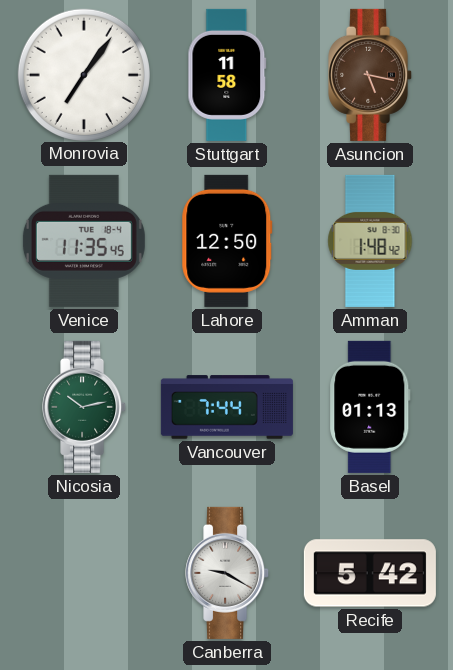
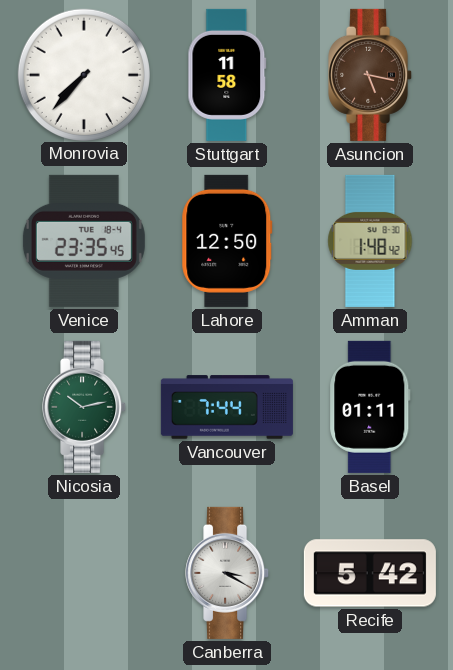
Monrovia: 7:06 -> 7:37 (83, 74)
Venice: 11:35 -> 23:35 (84, 241)
Basel: 01:13 -> 01:11 (370, 407)
Canberra: 9:20 -> 3:20 (228, 573)
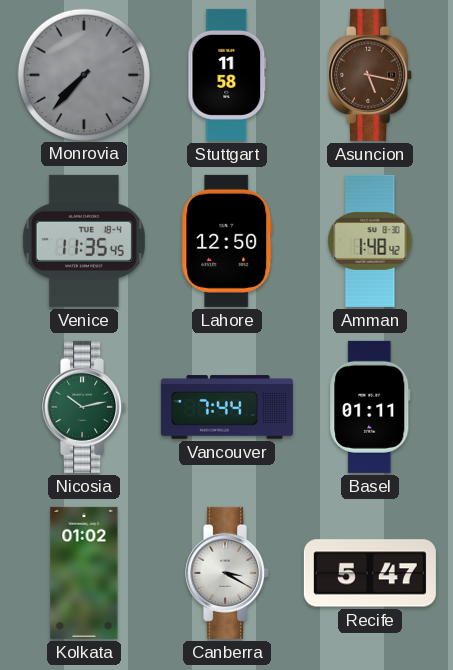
Monrovia dial: white -> grey (83, 74)
Venice: 23:35 -> 11:35 (84, 241)
Kolkata: none -> 01:02 (84, 573)
Recife: 5:42 -> 5:47 (370, 573)
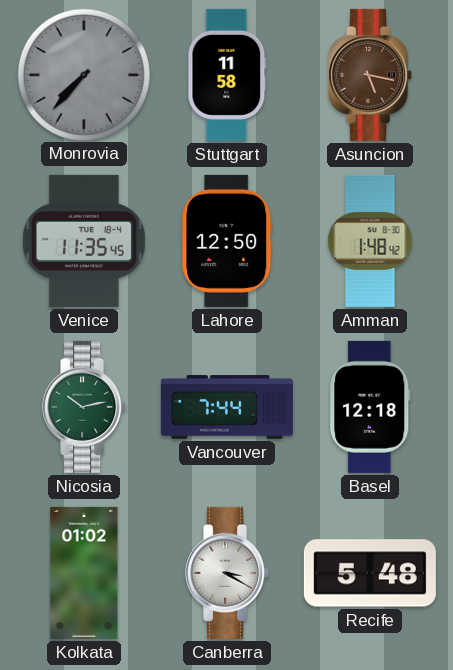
Basel: 01:11 -> 12:18 (370, 407)
Recife: 5:47 -> 5:48 (370, 573)
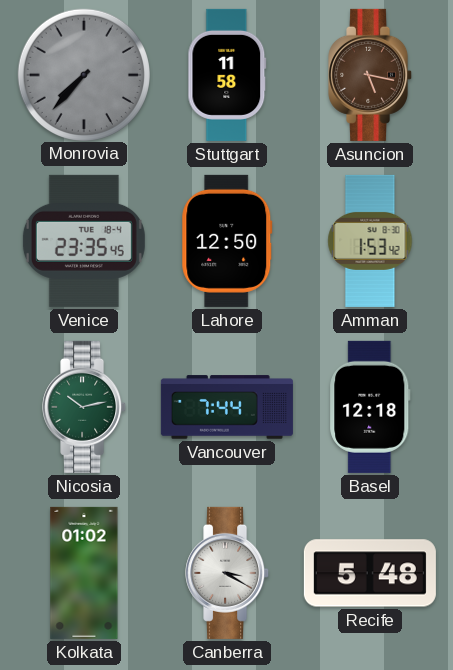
Venice: 11:35 -> 23:35 (84, 241)
Amman: 1:48 -> 1:53 (370, 241)
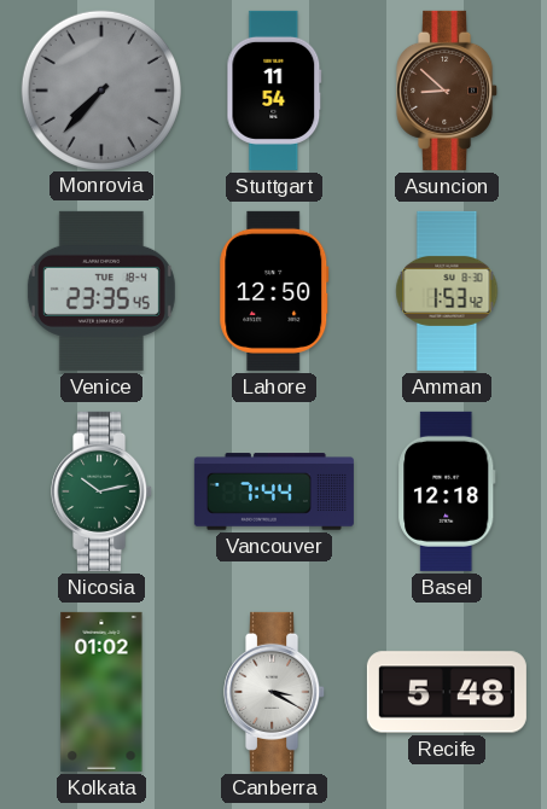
Stuttgart: 11:58 -> 11:54 (274, 91)
Asuncion: 5:17 -> 8:52 (448, 91)
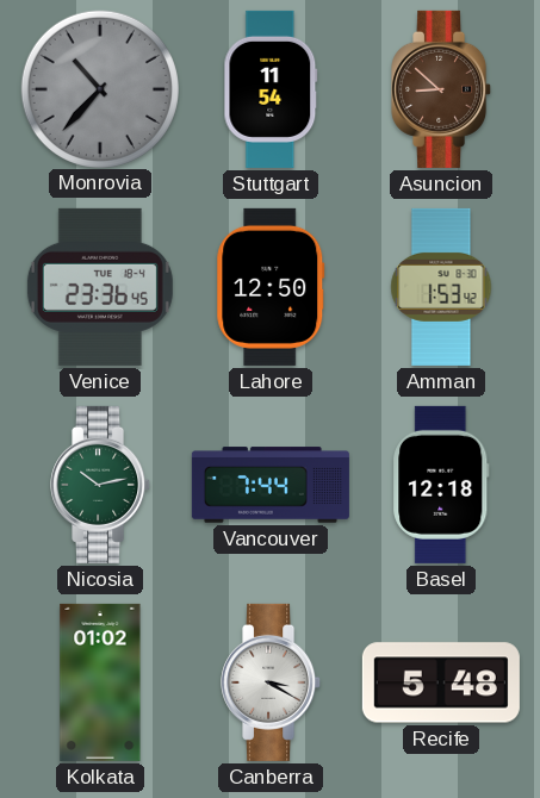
Monrovia: 7:37 -> 10:37 (99, 88)
Venice: 23:35 -> 23:36 (100, 287)
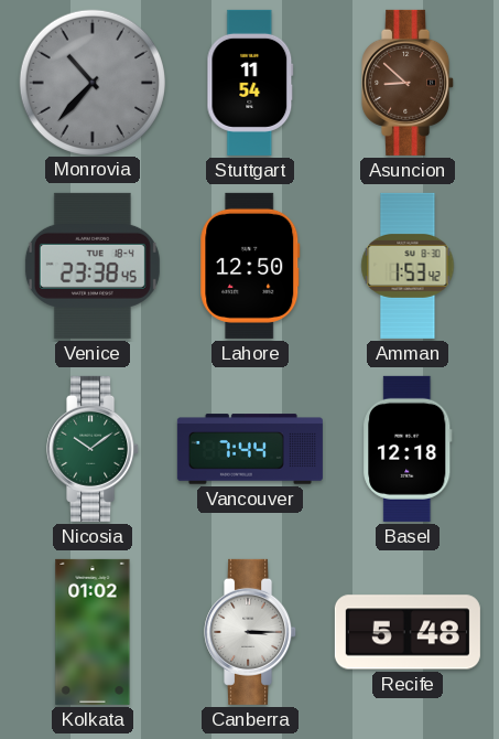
Venice: 23:36 -> 23:38 (93, 266)
Nicosia: 10:13 -> 10:09 (94, 449)
Canberra: 3:20 -> 3:15 (251, 632)
